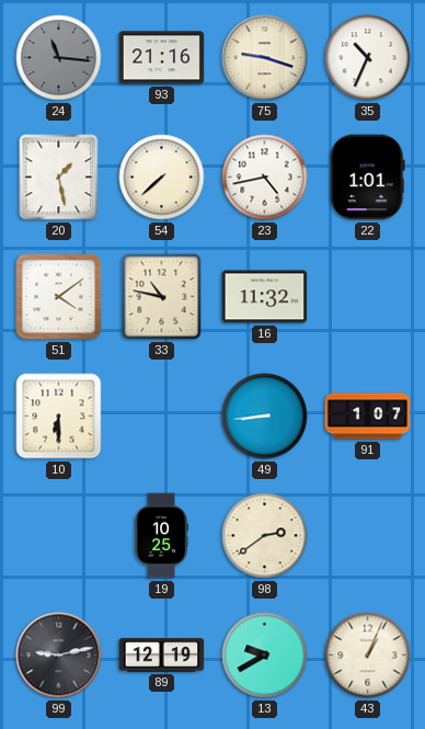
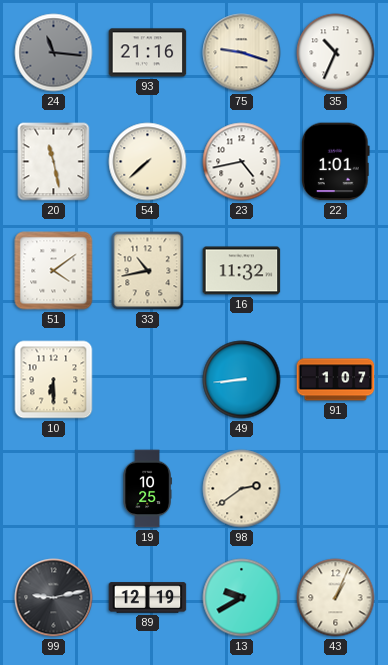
20: 1:28 -> 11:28 (54, 162)
33: 10:47 -> 10:43 (148, 271)
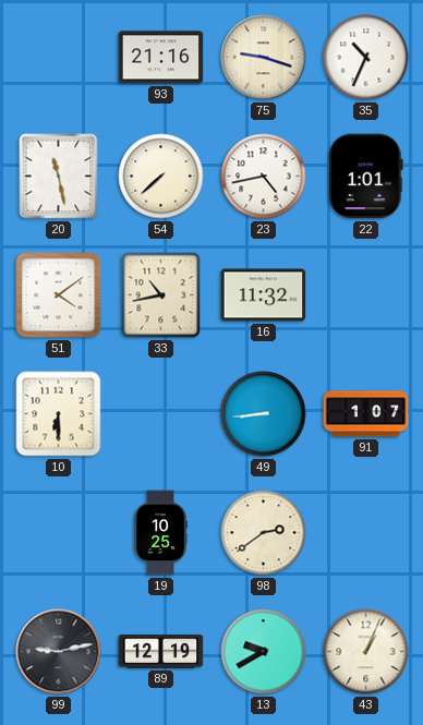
24: 11:16 -> none (54, 53)
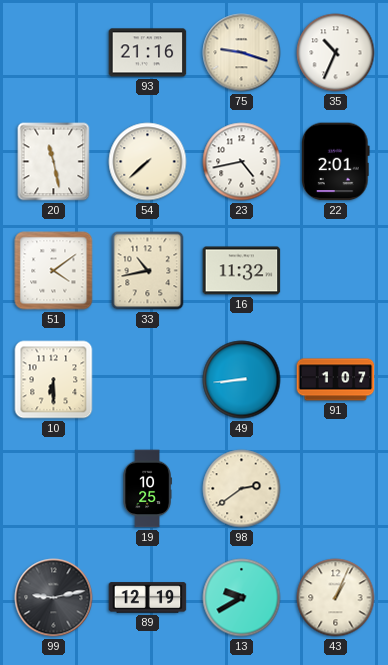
22: 1:01 -> 2:01 (336, 162)
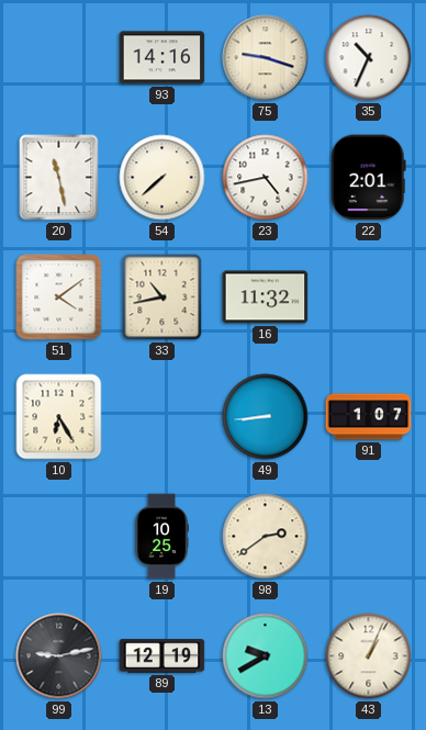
93: 21:16 -> 14:16 (162, 58)
10: 6:30 -> 6:25 (59, 417)
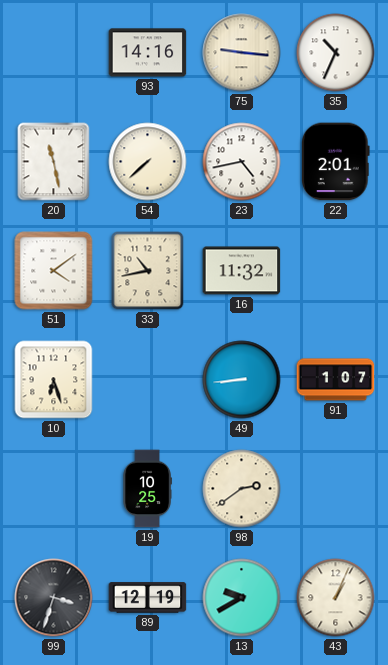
75: 9:18 -> 9:16 (242, 53)
10: 6:25 -> 6:27 (54, 380)
99: 9:13 -> 3:33 (54, 598)
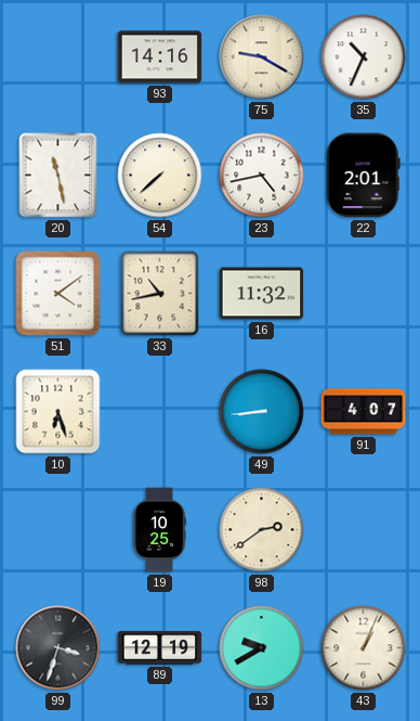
75: 9:16 -> 9:20 (262, 57)
91: 1:07 -> 4:07 (364, 412)
